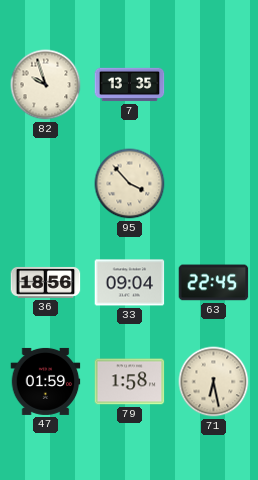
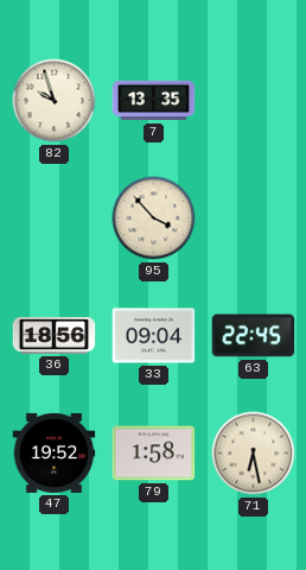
47: 01:59 -> 19:52 (55, 452)
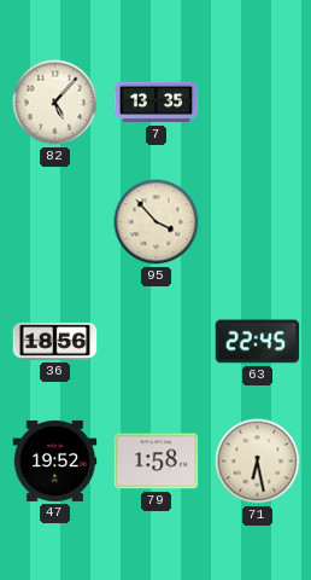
82: 9:57 -> 5:07 (55, 103)
33: 09:04 -> none (154, 336)
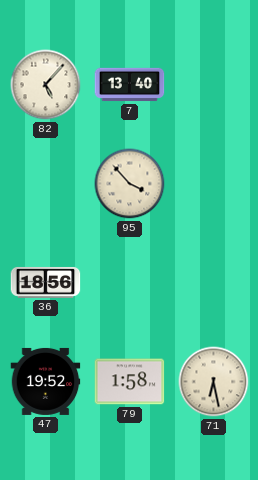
7: 13:35 -> 13:40 (130, 85)
63: 22:45 -> none (258, 342)
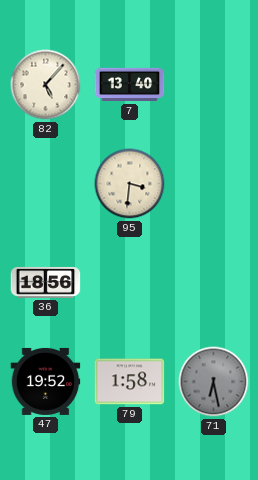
95: 3:53 -> 3:31 (130, 184)
71 dial: cream -> grey (214, 382)
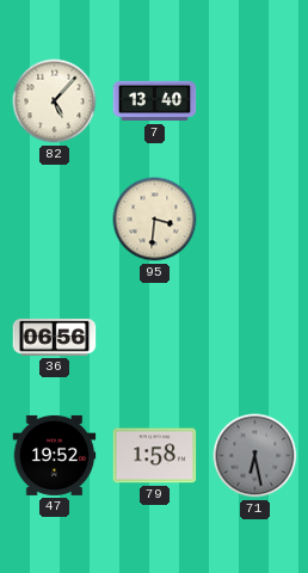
36: 18:56 -> 06:56 (55, 337)
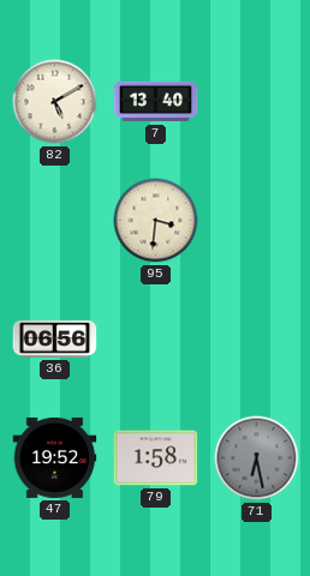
82: 5:07 -> 5:10 (55, 102)
